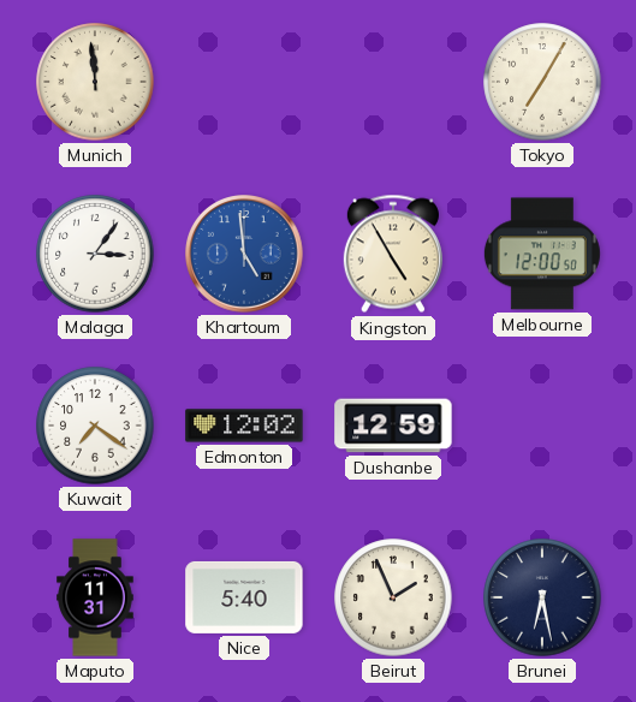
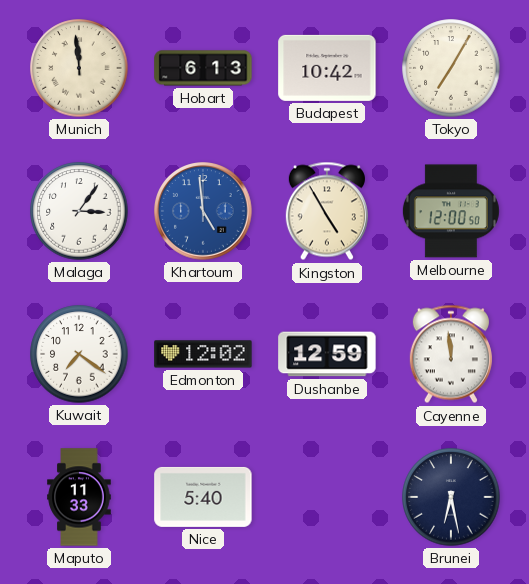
Hobart: none -> 6:13 (203, 68)
Budapest: none -> 10:42 (327, 68)
Cayenne: none -> 11:59 (451, 354)
Maputo: 11:31 -> 11:33 (79, 497)
Beirut: 1:56 -> none (393, 597)
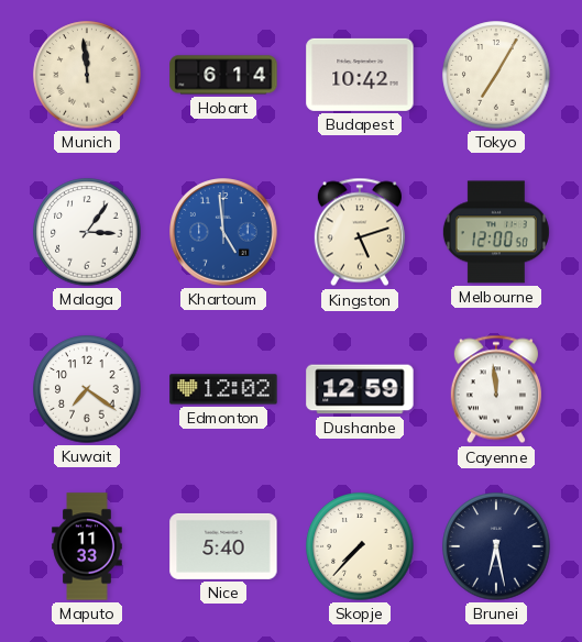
Hobart: 6:13 -> 6:14 (223, 75)
Kingston: 4:55 -> 5:12 (360, 232)
Skopje: none -> 7:37 (360, 546)
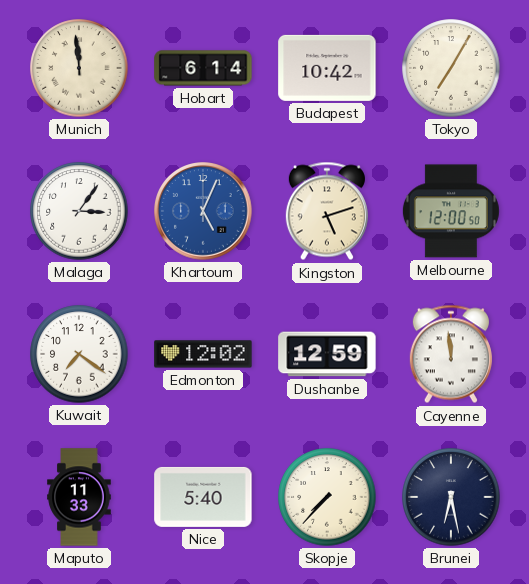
Khartoum: 4:59 -> 5:04 (203, 211)
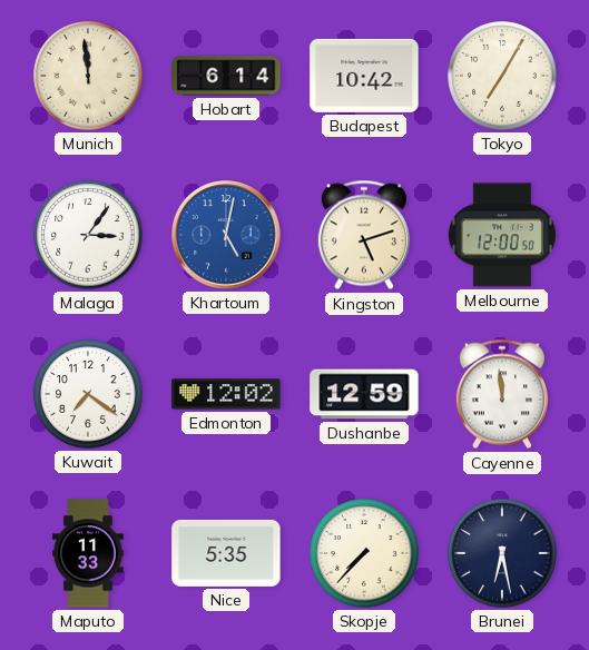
Khartoum: 5:04 -> 5:02 (226, 235)
Nice: 5:40 -> 5:35 (226, 553)
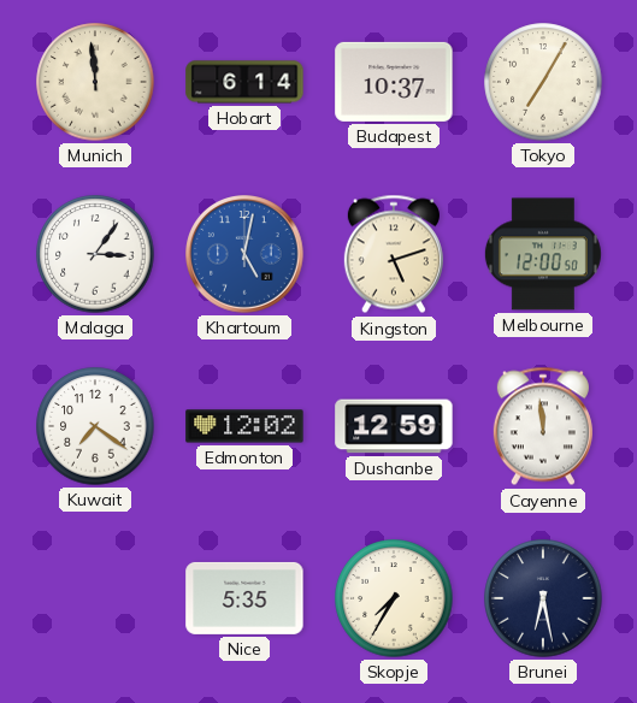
Budapest: 10:42 -> 10:37 (394, 82)
Maputo: 11:33 -> none (88, 553)
Skopje: 7:37 -> 7:35 (394, 598)
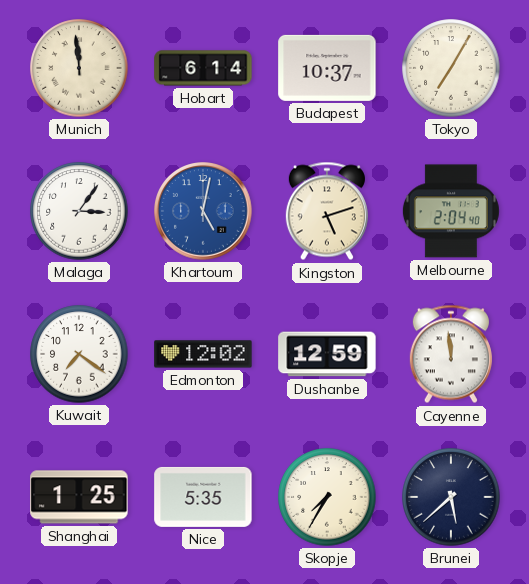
Melbourne: 12:00 -> 2:04 (451, 211)
Shanghai: none -> 1:25 (79, 497)
Brunei: 6:28 -> 5:38 (451, 497)
